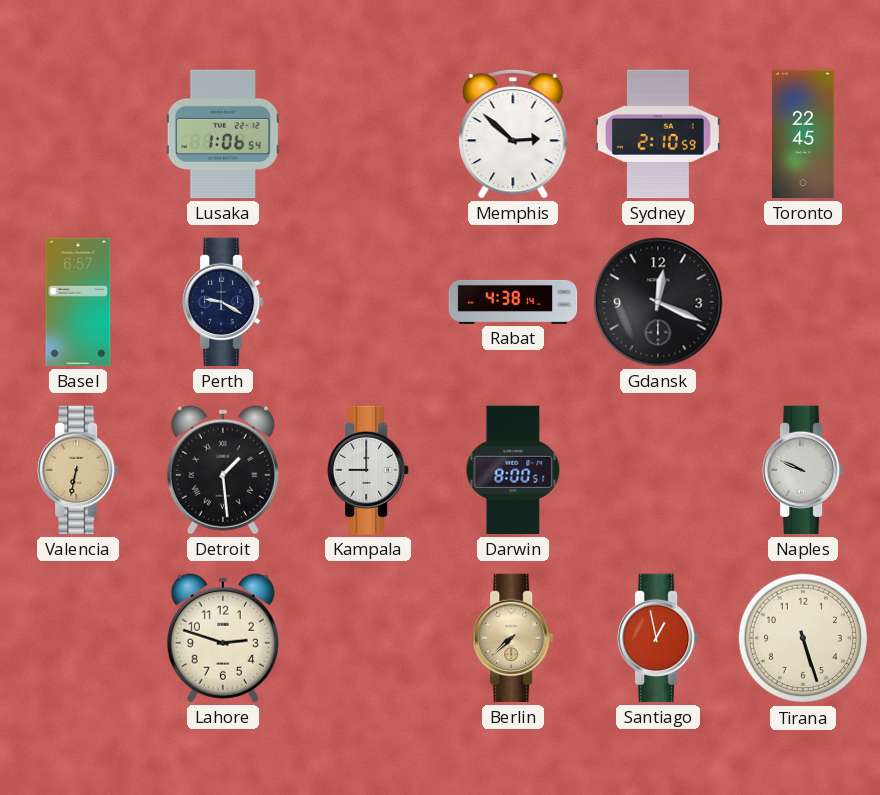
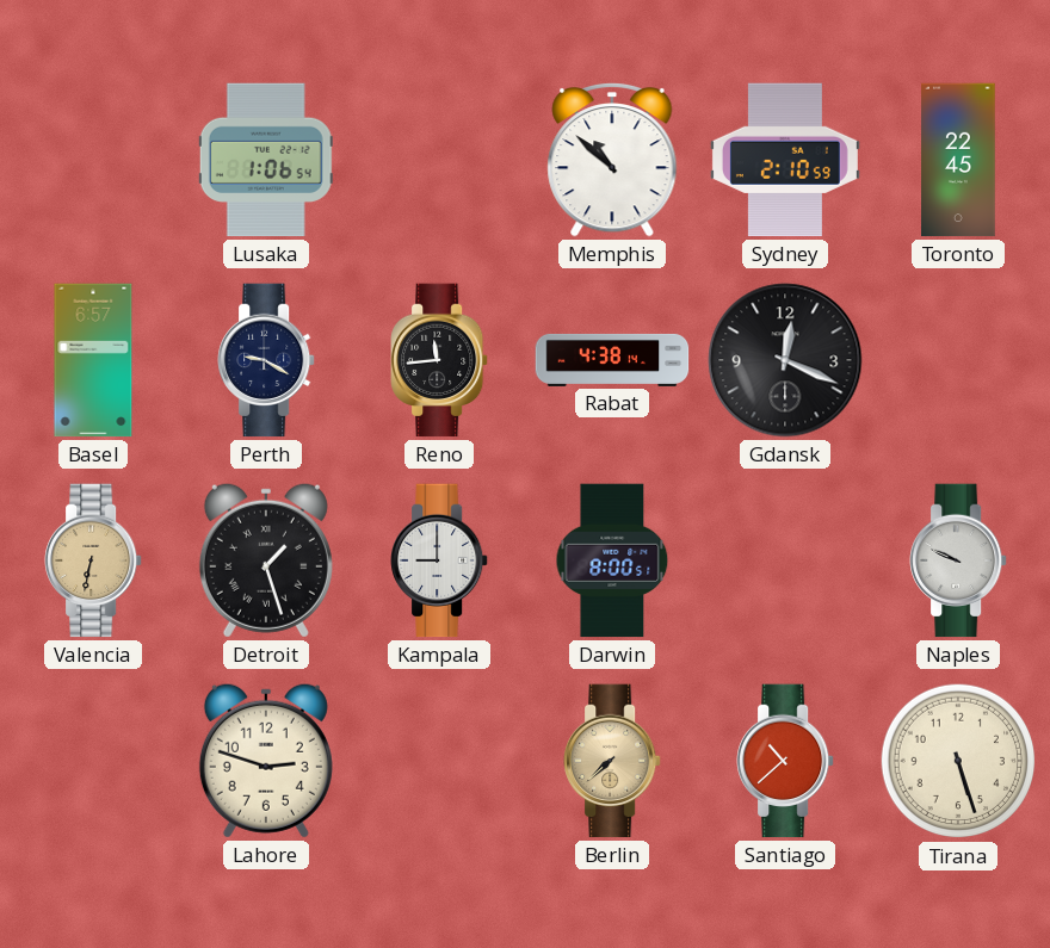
Memphis: 2:52 -> 10:52 (612, 160)
Reno: none -> 11:44 (440, 360)
Detroit: 1:29 -> 1:27 (266, 560)
Santiago: 12:58 -> 10:38 (786, 761)
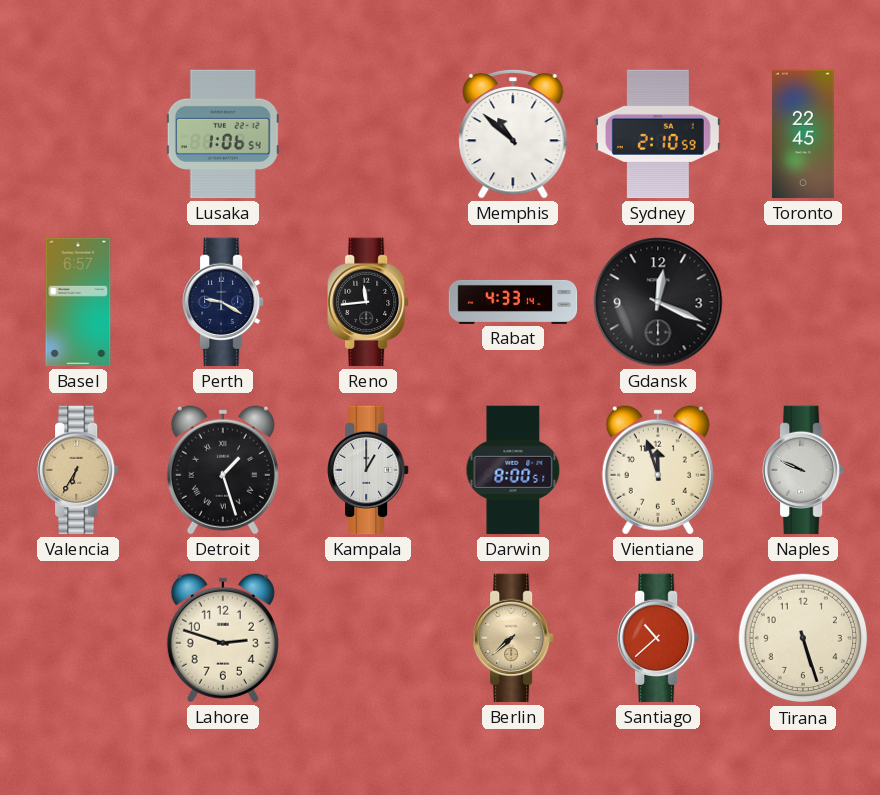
Rabat: 4:38 -> 4:33 (513, 302)
Valencia: 6:32 -> 6:35 (79, 470)
Kampala: 9:00 -> 1:00 (369, 470)
Vientiane: none -> 11:57 (658, 470)
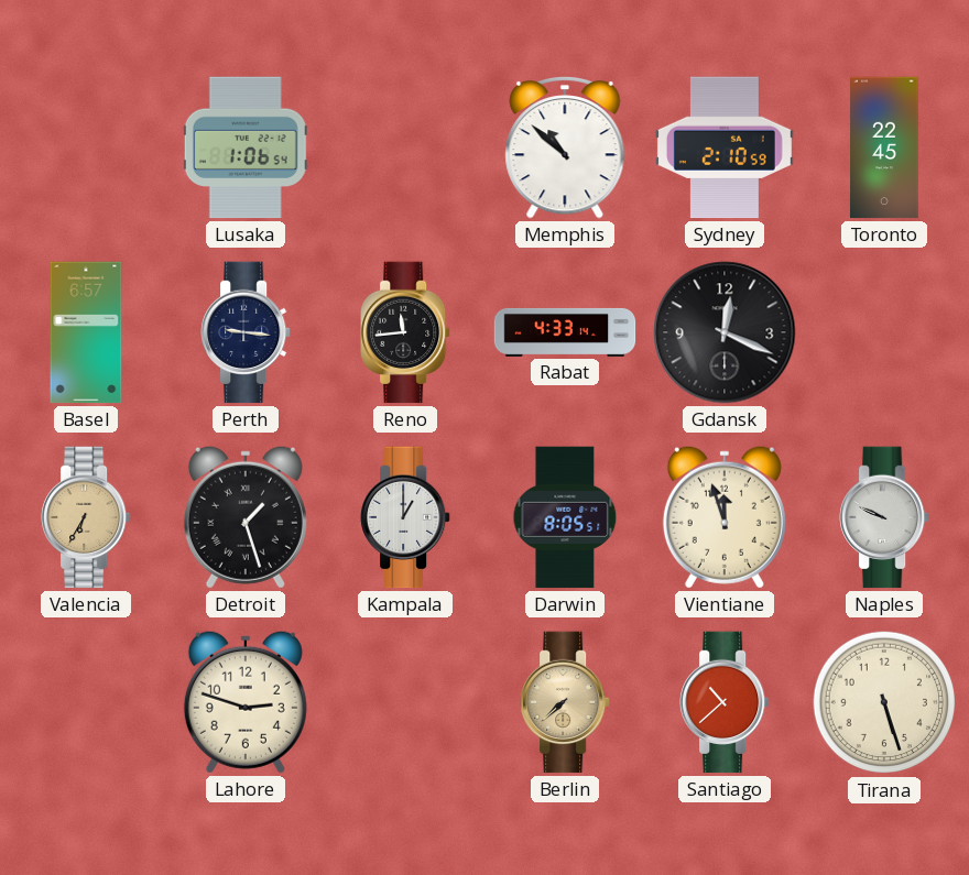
Perth: 9:20 -> 9:16 (247, 332)
Darwin: 8:00 -> 8:05 (565, 517)
